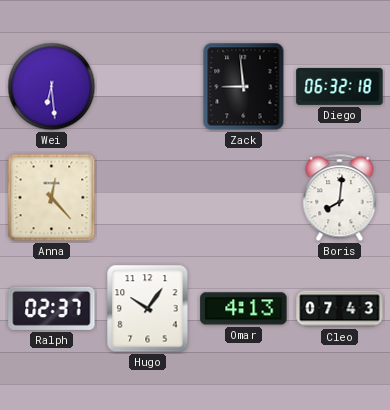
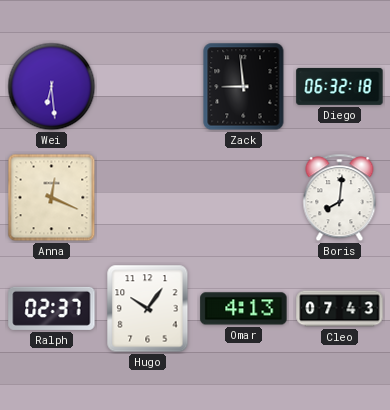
Anna: 12:23 -> 12:19 (52, 198)
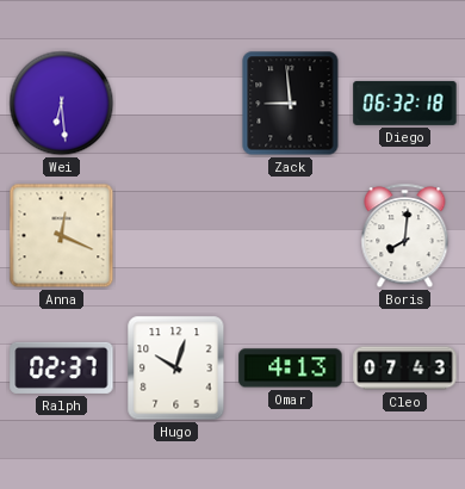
Hugo: 10:06 -> 10:03 (176, 369)
